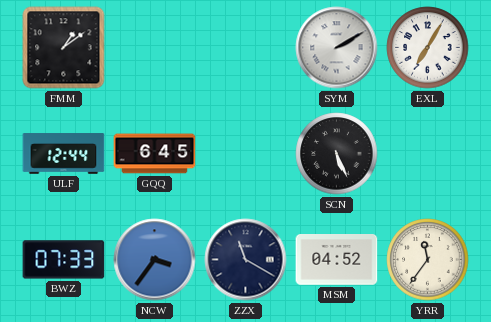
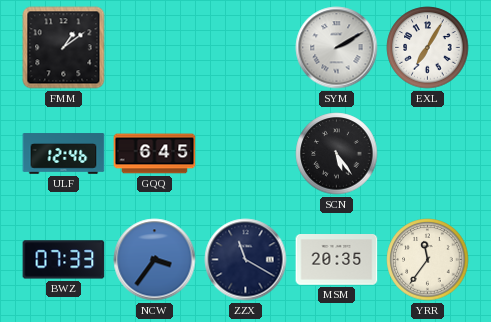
ULF: 12:44 -> 12:46 (64, 154)
SCN: 5:26 -> 5:24 (337, 154)
MSM: 04:52 -> 20:35 (337, 260)
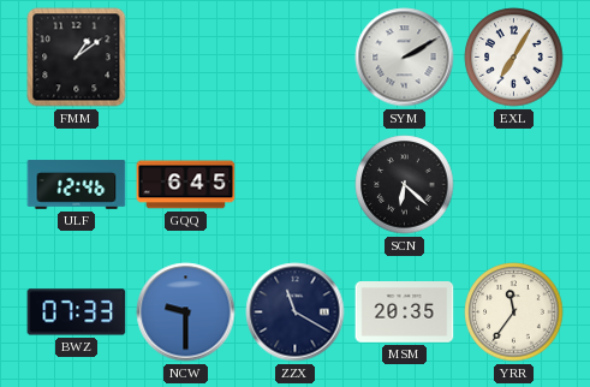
SCN: 5:24 -> 6:22 (405, 185)
NCW: 3:36 -> 9:30 (186, 312)
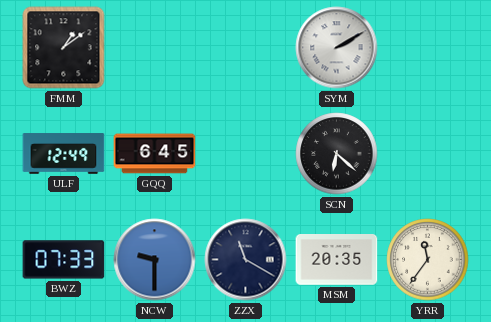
EXL: 7:05 -> none (514, 58)
ULF: 12:46 -> 12:49 (64, 154)
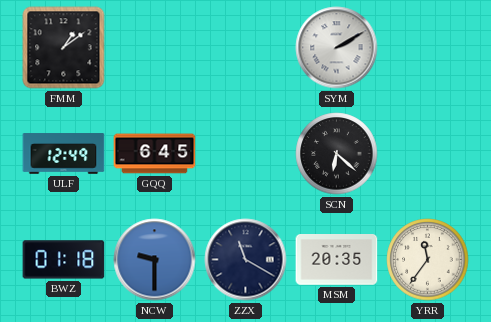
BWZ: 07:33 -> 01:18 (64, 260)
